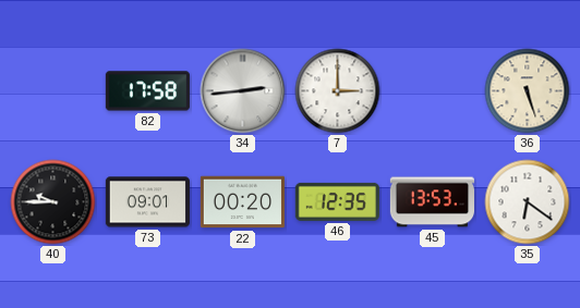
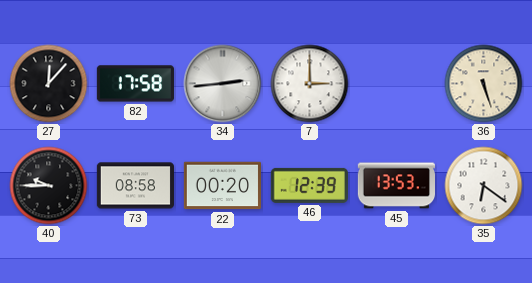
27: none -> 12:07 (49, 84)
73: 09:01 -> 08:58 (135, 186)
46: 12:35 -> 12:39 (309, 185)
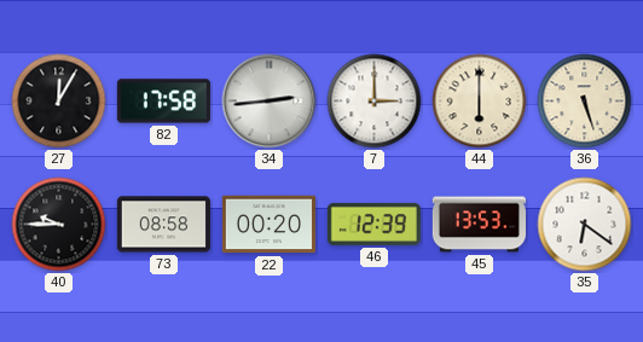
27: 12:07 -> 12:05 (59, 102)
44: none -> 6:00 (480, 102)
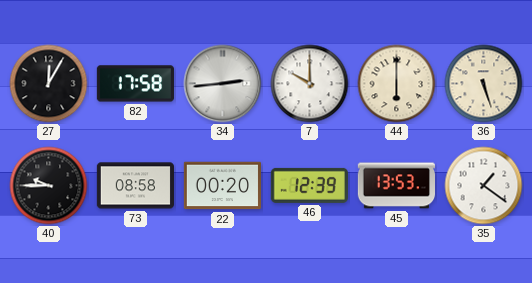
7: 3:00 -> 10:00 (310, 84)
35: 6:21 -> 1:21 (484, 186)
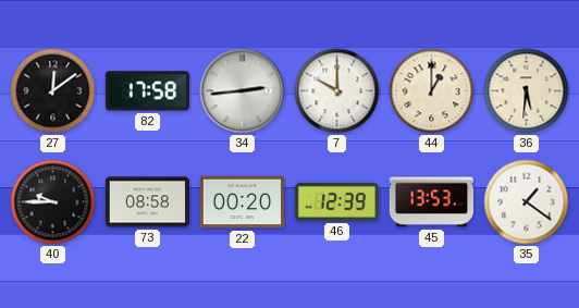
27: 12:05 -> 12:09 (53, 91)
44: 6:00 -> 1:00 (432, 91)
36: 5:27 -> 5:31 (527, 91)
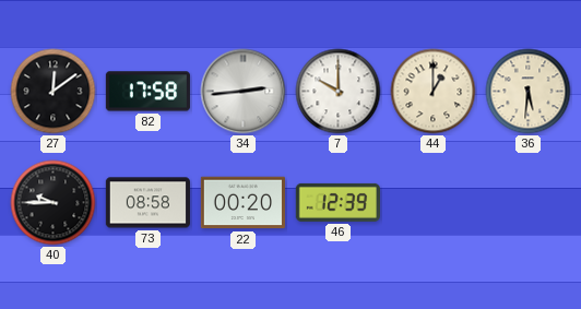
45: 13:53 -> none (431, 202)
35: 1:21 -> none (527, 202)
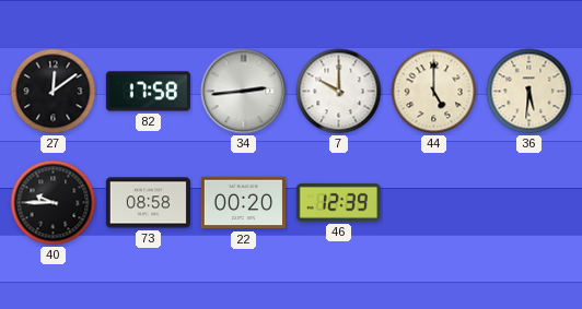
44: 1:00 -> 5:00 (434, 92)
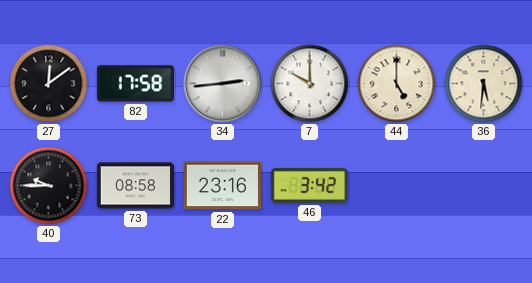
22: 00:20 -> 23:16 (222, 186)
46: 12:39 -> 3:42 (309, 185)
